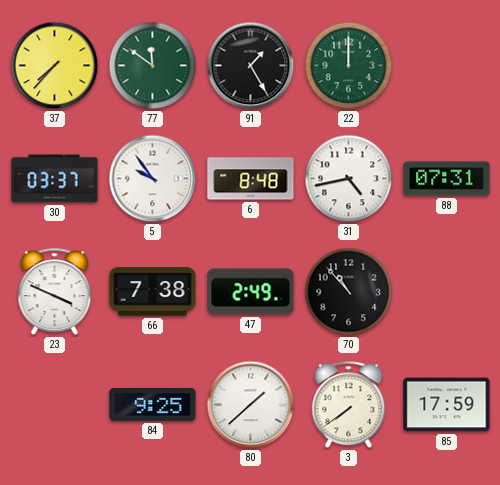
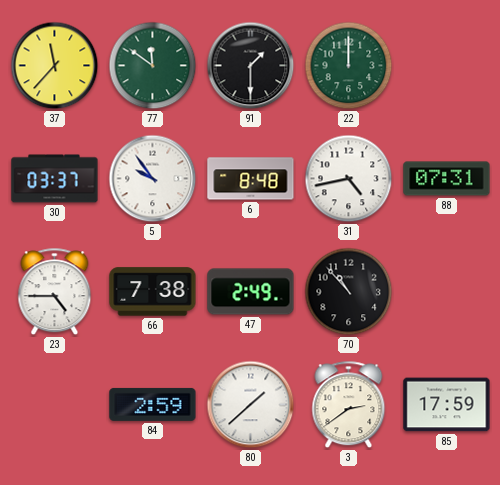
37: 7:37 -> 11:37 (55, 66)
91: 1:25 -> 1:30 (251, 66)
23: 3:49 -> 4:45 (55, 292)
84: 9:25 -> 2:59 (153, 404)
3: 7:39 -> 2:39 (349, 405)
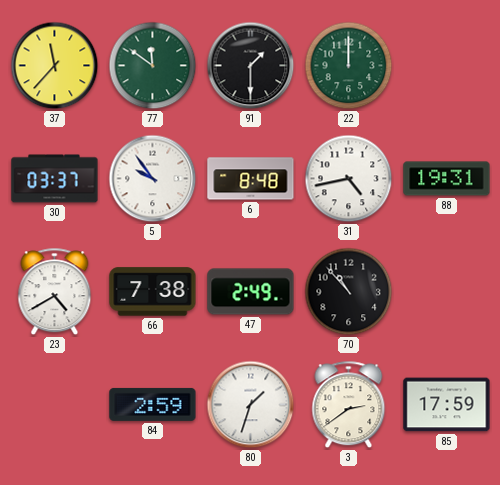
88: 07:31 -> 19:31 (447, 179)
23: 4:45 -> 4:40 (55, 292)
80: 1:38 -> 1:33 (251, 405)
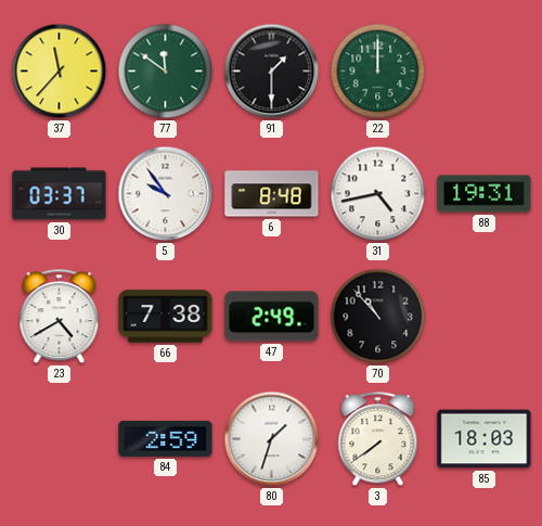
3: 2:39 -> 7:39 (378, 439)
85: 17:59 -> 18:03 (485, 439)
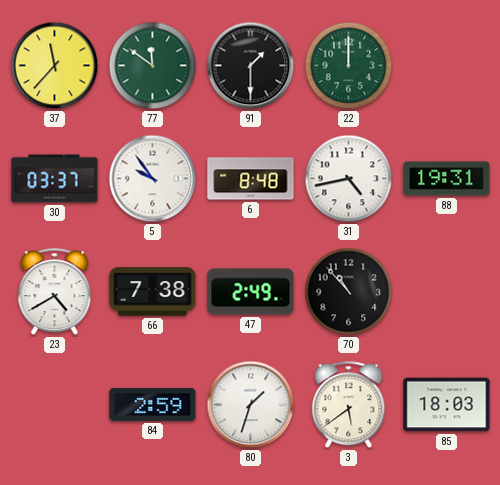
3: 7:39 -> 5:39 (349, 405)
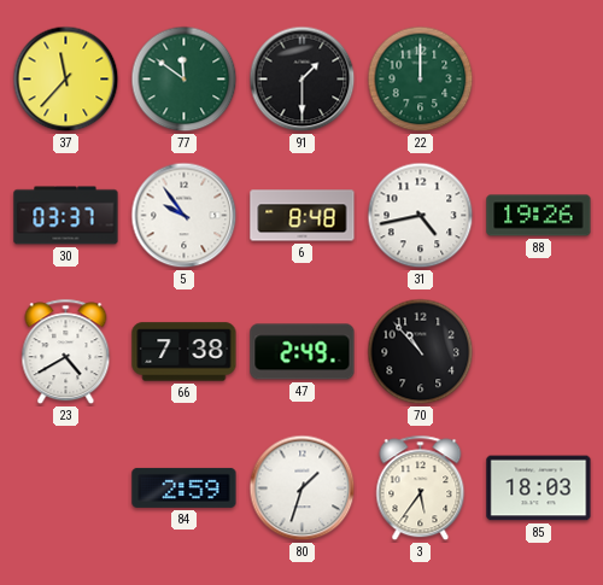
88: 19:31 -> 19:26 (539, 216)
3: 5:39 -> 5:36 (421, 489)
